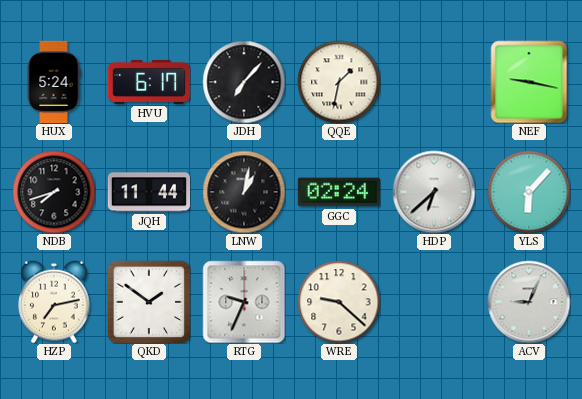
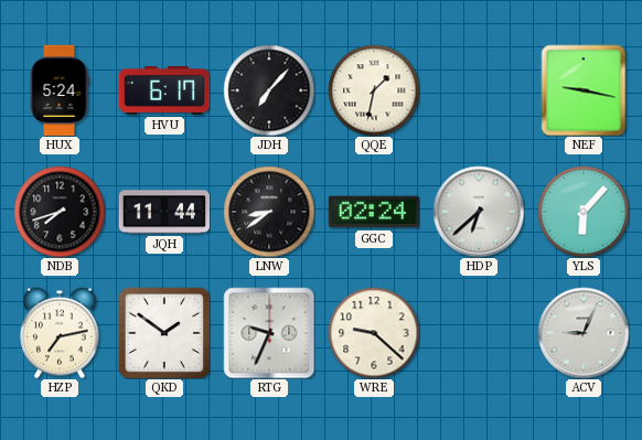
LNW: 1:02 -> 8:39 (269, 212)
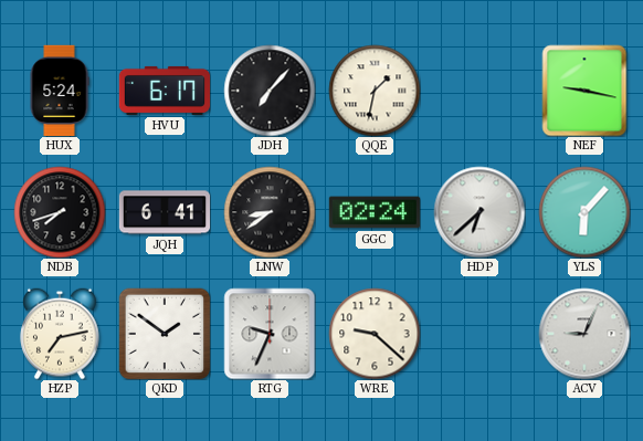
JQH: 11:44 -> 6:41 (164, 212)
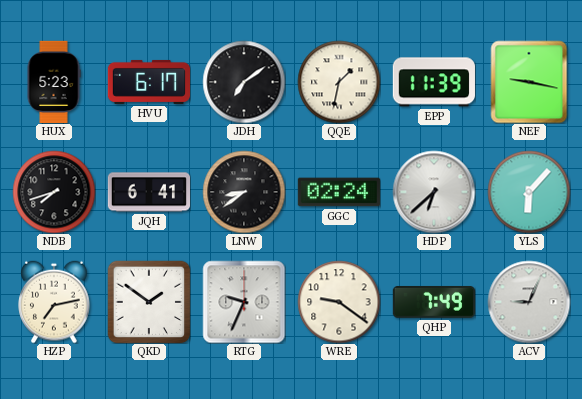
HUX: 5:24 -> 5:23 (54, 81)
JDH: 7:07 -> 7:09 (244, 82)
EPP: none -> 11:39 (434, 82)
WRE: 9:22 -> 9:21 (339, 302)
QHP: none -> 7:49 (434, 302)
